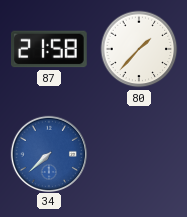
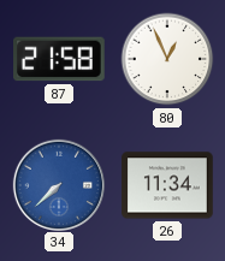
80: 1:37 -> 12:56 (167, 59)
26: none -> 11:34 (167, 185)
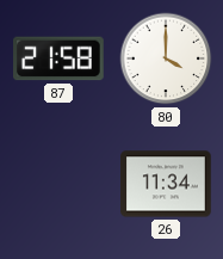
80: 12:56 -> 4:00 (166, 58)
34: 7:38 -> none (58, 184)
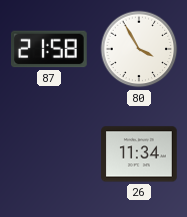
80: 4:00 -> 3:55 (139, 49)
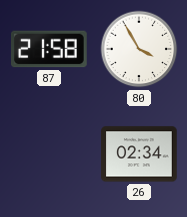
26: 11:34 -> 02:34 (139, 154)
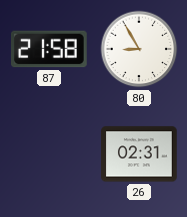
80: 3:55 -> 8:55 (139, 49)
26: 02:34 -> 02:31 (139, 154)
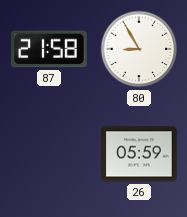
26: 02:31 -> 05:59 (139, 154)
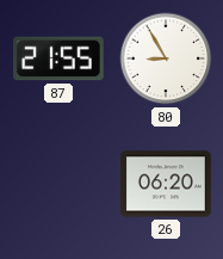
87: 21:58 -> 21:55 (60, 58)
26: 05:59 -> 06:20 (166, 184)
